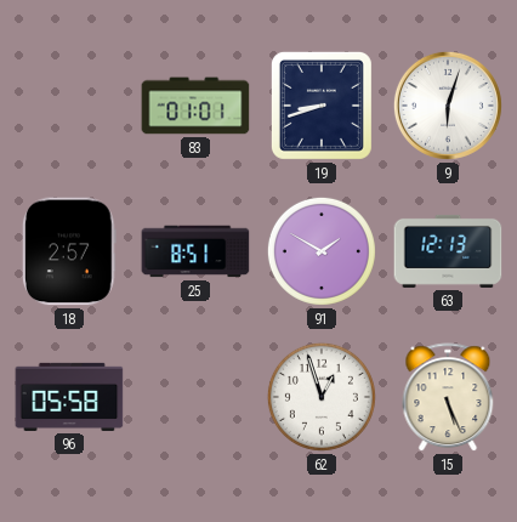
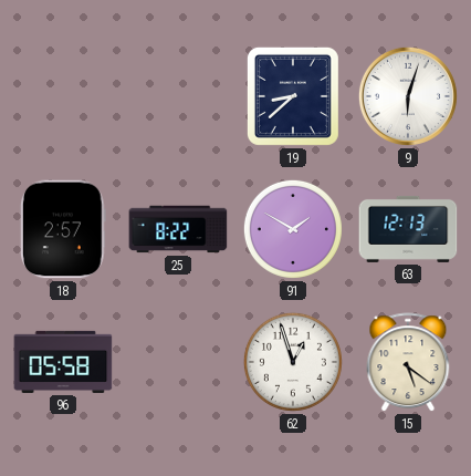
83: 01:01 -> none (195, 106)
19: 8:42 -> 8:38 (293, 96)
25: 8:51 -> 8:22 (178, 229)
15: 5:26 -> 5:21 (408, 363)
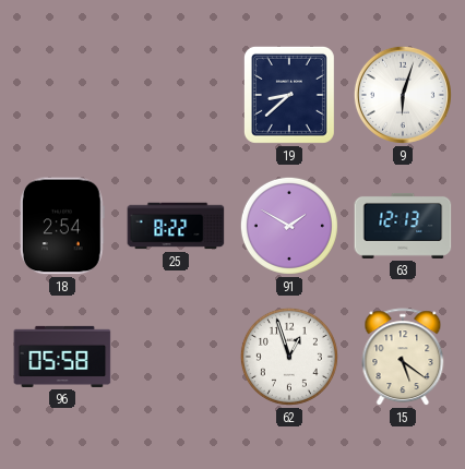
18: 2:57 -> 2:54 (62, 226)
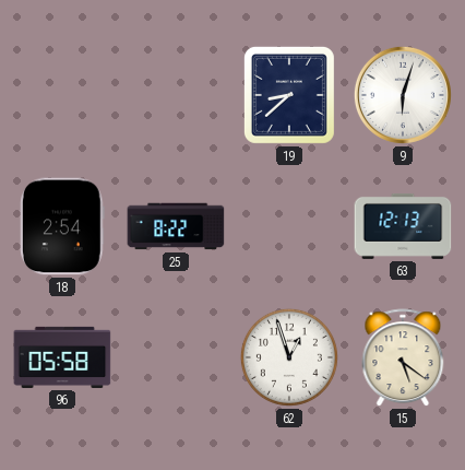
91: 1:50 -> none (289, 226)
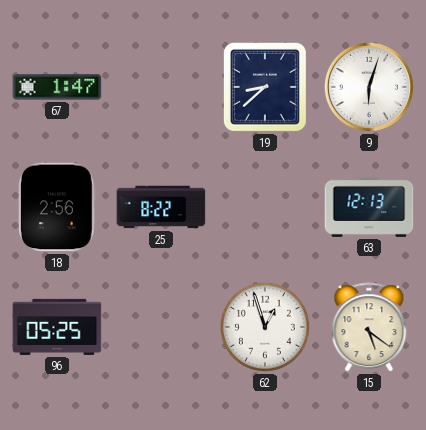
67: none -> 1:47 (57, 87)
18: 2:54 -> 2:56 (57, 207)
96: 05:58 -> 05:25 (57, 327)
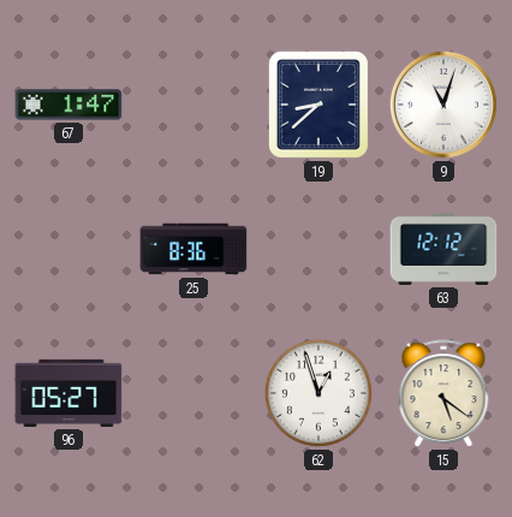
9: 6:03 -> 11:03 (443, 105)
18: 2:56 -> none (57, 207)
25: 8:22 -> 8:36 (194, 249)
63: 12:13 -> 12:12 (443, 249)
96: 05:25 -> 05:27 (69, 393)
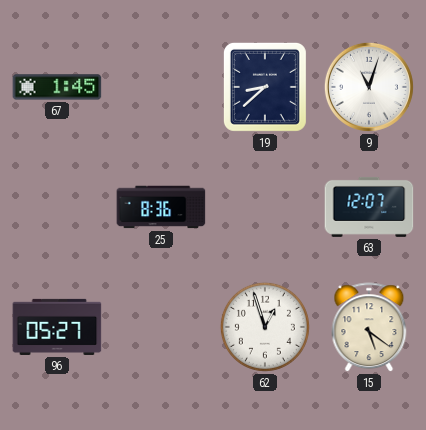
67: 1:47 -> 1:45 (57, 87)
63: 12:12 -> 12:07 (369, 207)
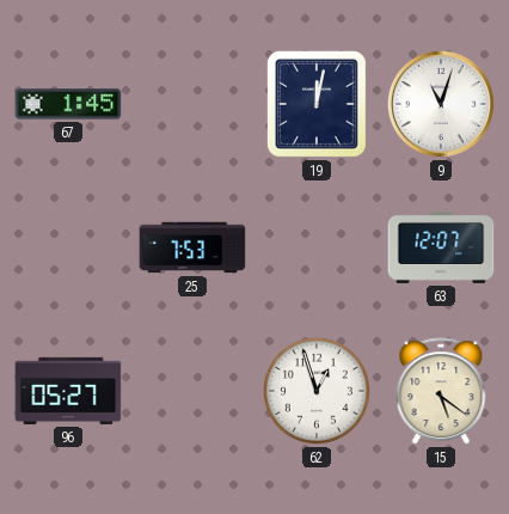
19: 8:38 -> 12:02 (317, 104)
25: 8:36 -> 7:53 (192, 247)
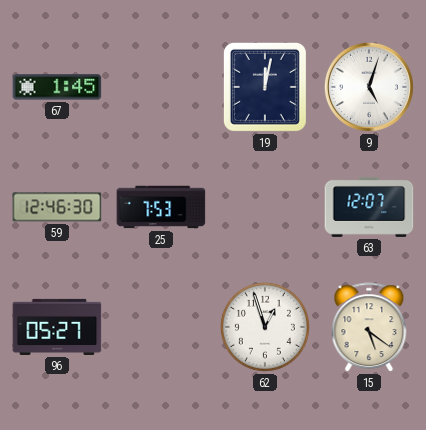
9: 11:03 -> 5:03 (369, 87)
59: none -> 12:46 (57, 207)
